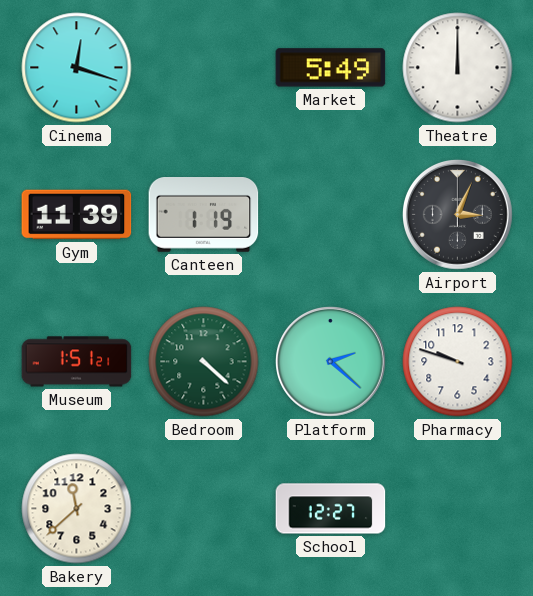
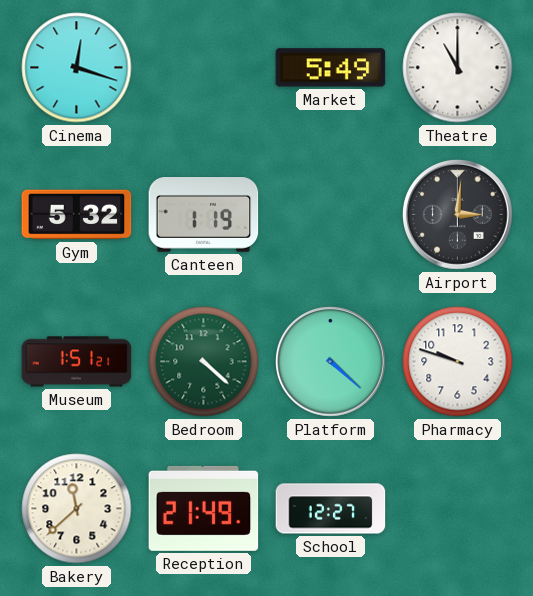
Theatre: 12:00 -> 11:00 (458, 68)
Gym: 11:39 -> 5:32 (77, 215)
Airport: 3:04 -> 3:01 (458, 215)
Platform: 2:22 -> 4:22 (331, 362)
Reception: none -> 21:49 (204, 508)
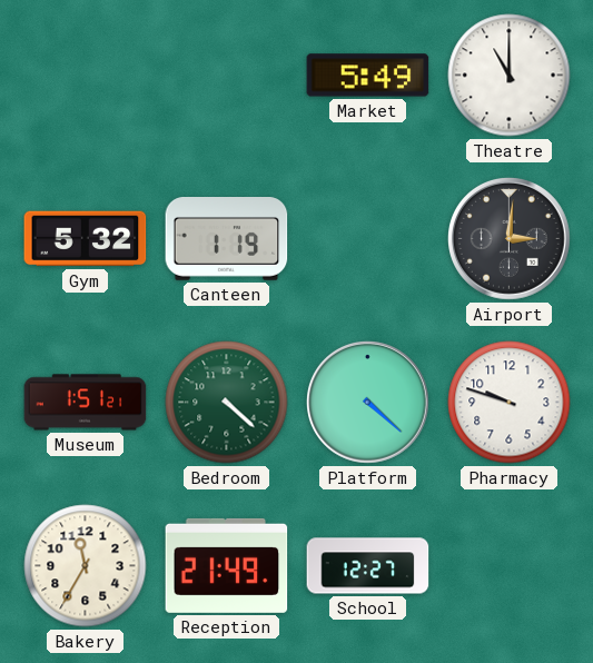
Cinema: 12:18 -> none (77, 68)
Bakery: 11:38 -> 11:35 (86, 566)
